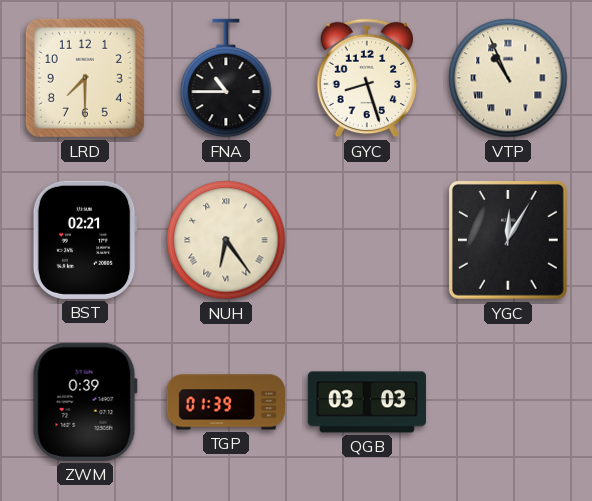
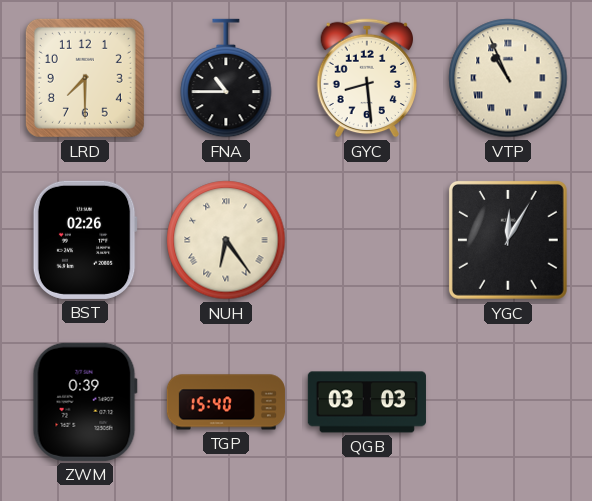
GYC: 8:27 -> 8:29 (366, 78)
BST: 02:21 -> 02:26 (85, 240)
TGP: 01:39 -> 15:40 (226, 402)
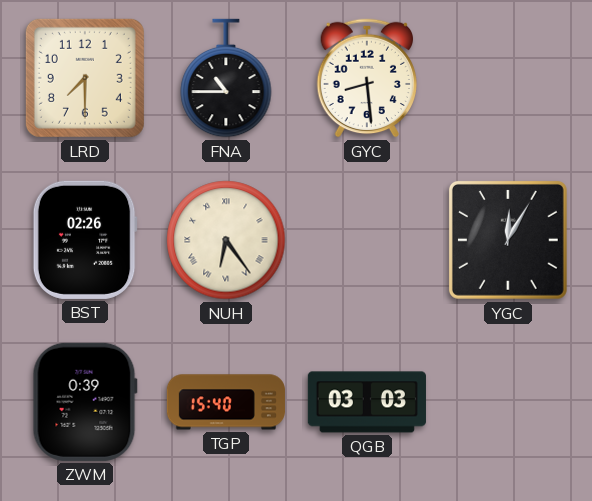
VTP: 10:56 -> none (508, 78)
